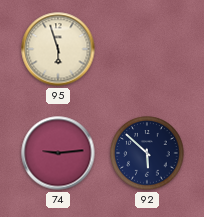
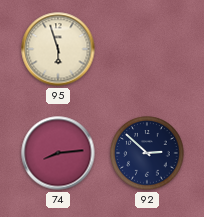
74: 9:14 -> 8:14 (58, 153)
92: 5:52 -> 2:52 (147, 153)
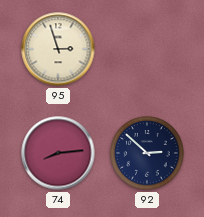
95: 5:57 -> 2:57 (58, 49)
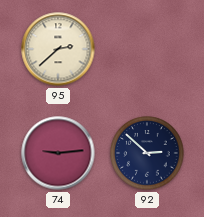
95: 2:57 -> 2:38 (58, 49)
74: 8:14 -> 9:14 (58, 153)
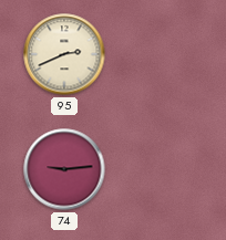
95: 2:38 -> 2:41 (64, 54)
92: 2:52 -> none (147, 153)
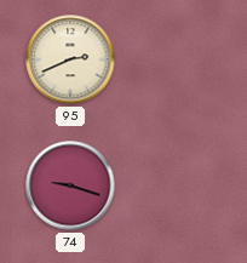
74: 9:14 -> 9:18 (70, 185)
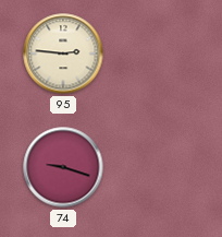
95: 2:41 -> 2:46 (63, 54)
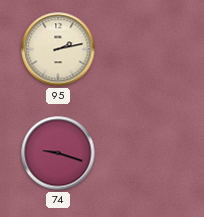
95: 2:46 -> 2:13 (58, 49)
